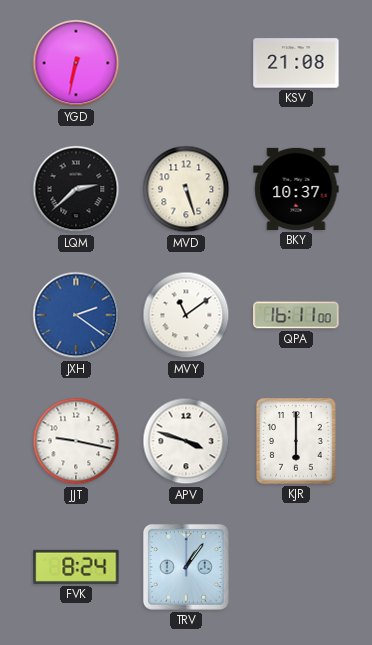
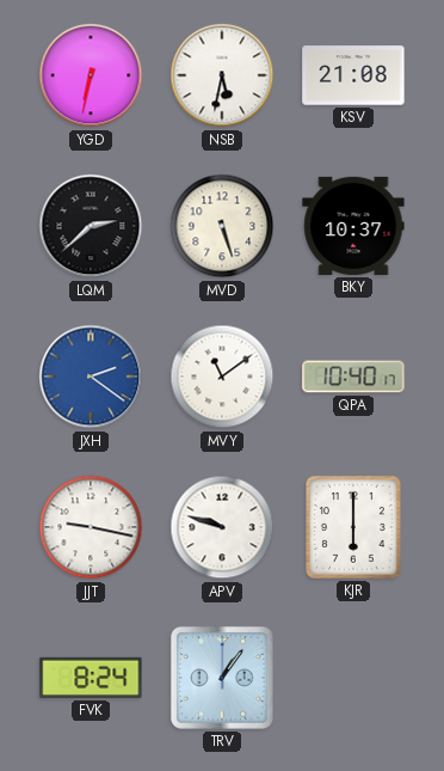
NSB: none -> 5:32 (222, 75)
QPA: 16:11 -> 10:40 (353, 377)
APV: 3:48 -> 9:48 (222, 527)
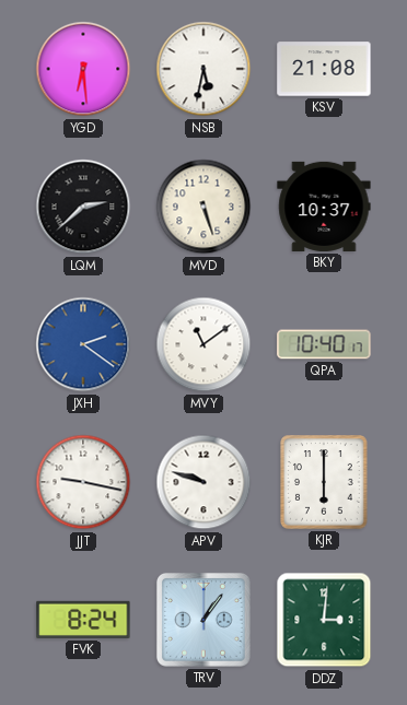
YGD: 6:32 -> 6:29 (83, 69)
DDZ: none -> 3:01 (324, 620)
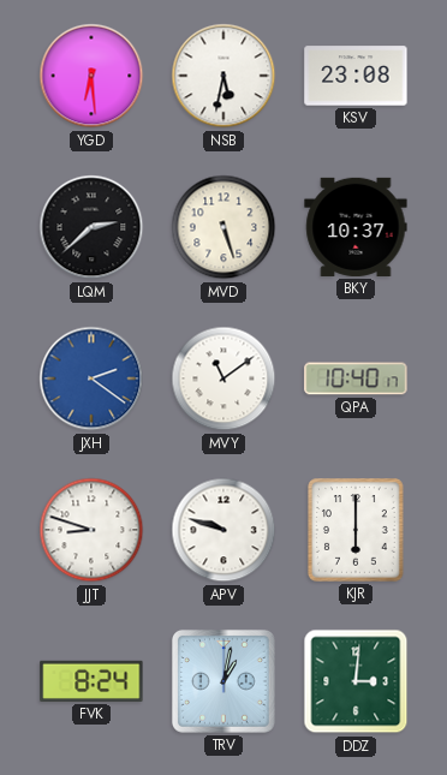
KSV: 21:08 -> 23:08 (356, 76)
JJT: 9:17 -> 8:48 (91, 530)
TRV: 1:06 -> 1:02 (223, 681)
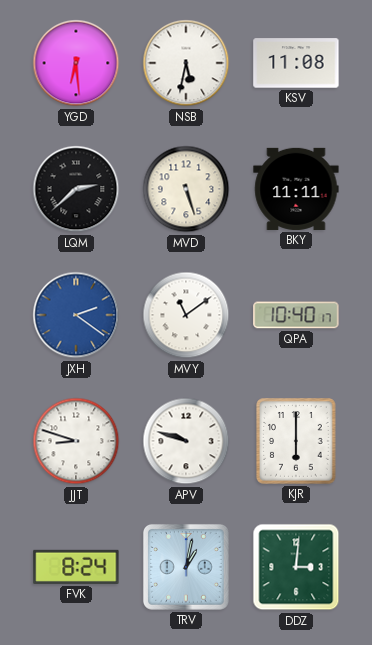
KSV: 23:08 -> 11:08 (296, 63)
BKY: 10:37 -> 11:11 (296, 189)
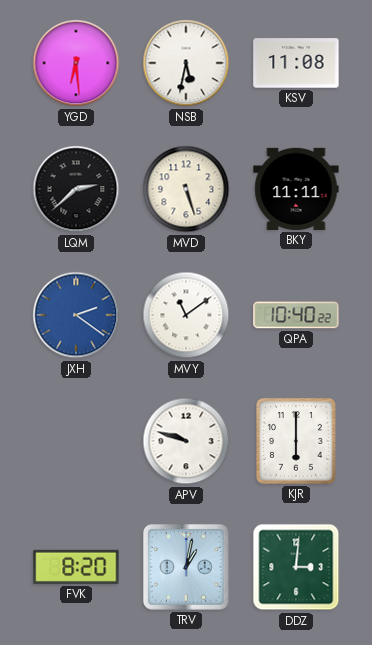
QPA: 10:40:17 -> 10:40:22 (296, 315)
JJT: 8:48 -> none (76, 441)
FVK: 8:24 -> 8:20 (76, 567)
